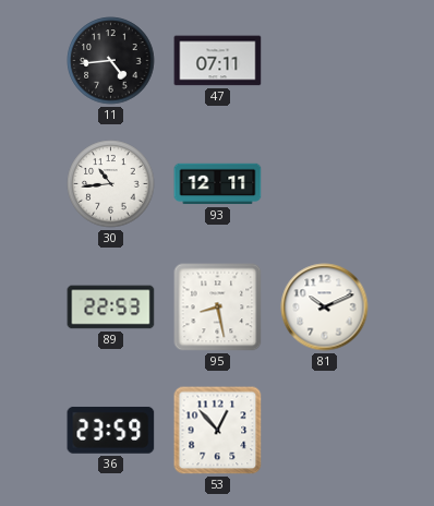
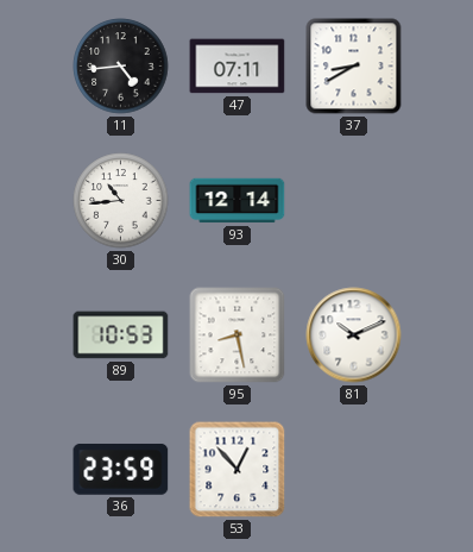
37: none -> 8:40 (354, 67)
93: 12:11 -> 12:14 (238, 201)
89: 22:53 -> 10:53 (121, 335)
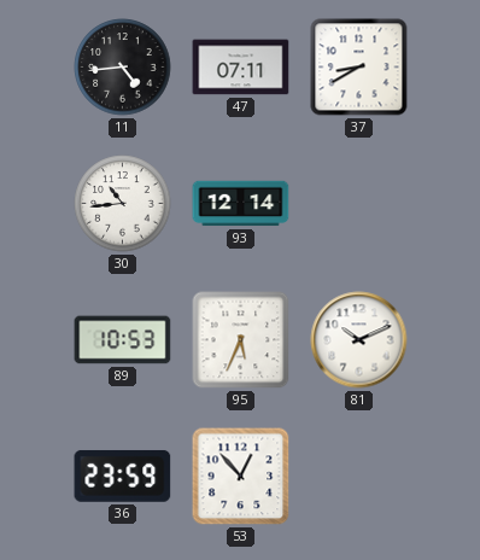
95: 8:28 -> 5:34 (241, 340)
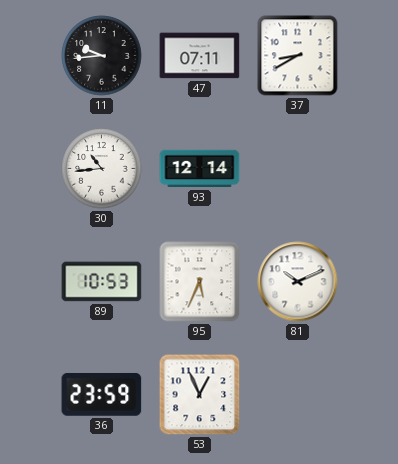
11: 4:44 -> 9:44 (102, 56)
53: 12:53 -> 12:56 (200, 395)
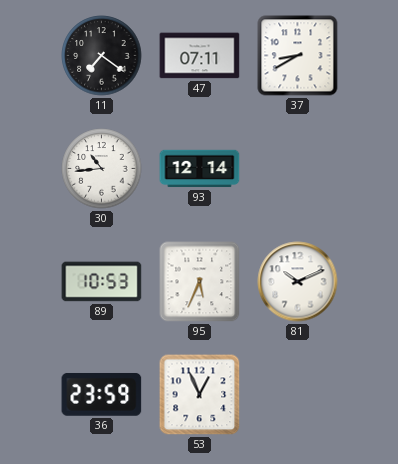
11: 9:44 -> 7:21 (102, 56)
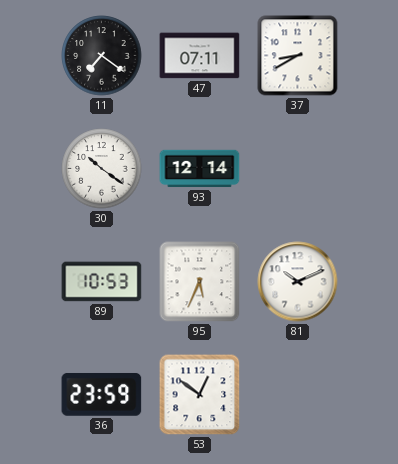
30: 10:44 -> 10:21 (102, 169)
53: 12:56 -> 12:51 (200, 395)
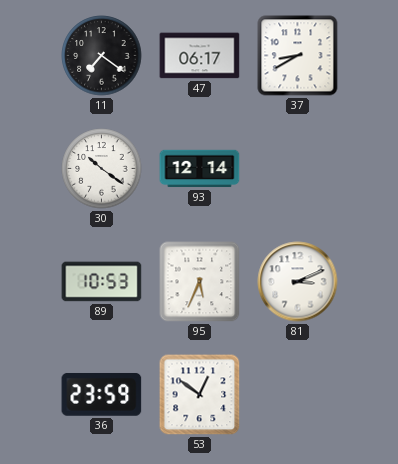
47: 07:11 -> 06:17 (200, 56)
81: 10:11 -> 3:11 (298, 282)
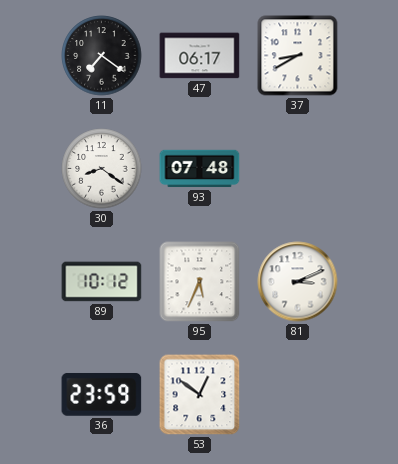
30: 10:21 -> 8:21 (102, 169)
93: 12:14 -> 07:48 (200, 169)
89: 10:53 -> 10:12 (102, 282)
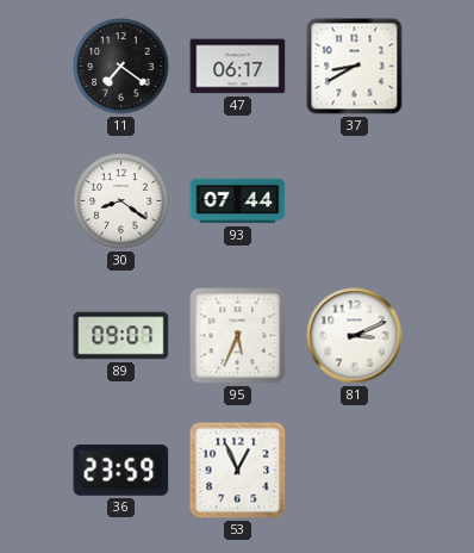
93: 07:48 -> 07:44 (238, 201)
89: 10:12 -> 09:07 (121, 336)
53: 12:51 -> 12:56 (238, 471)
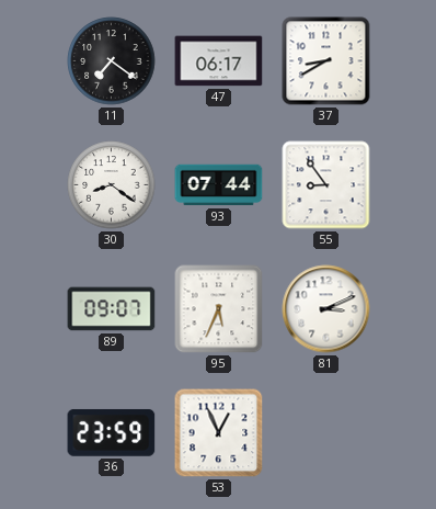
55: none -> 8:54 (326, 185)
